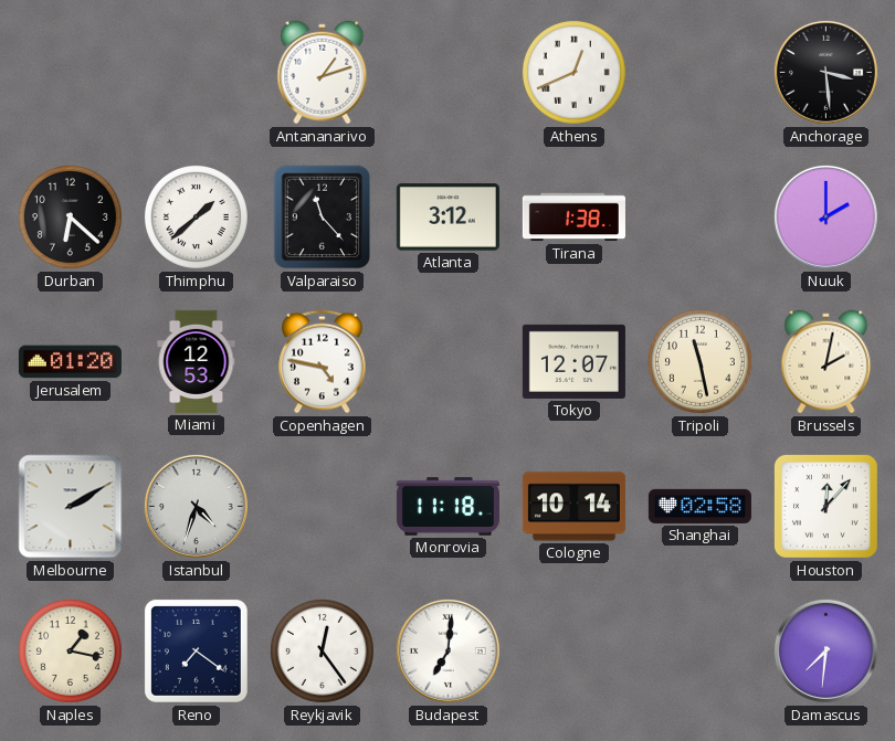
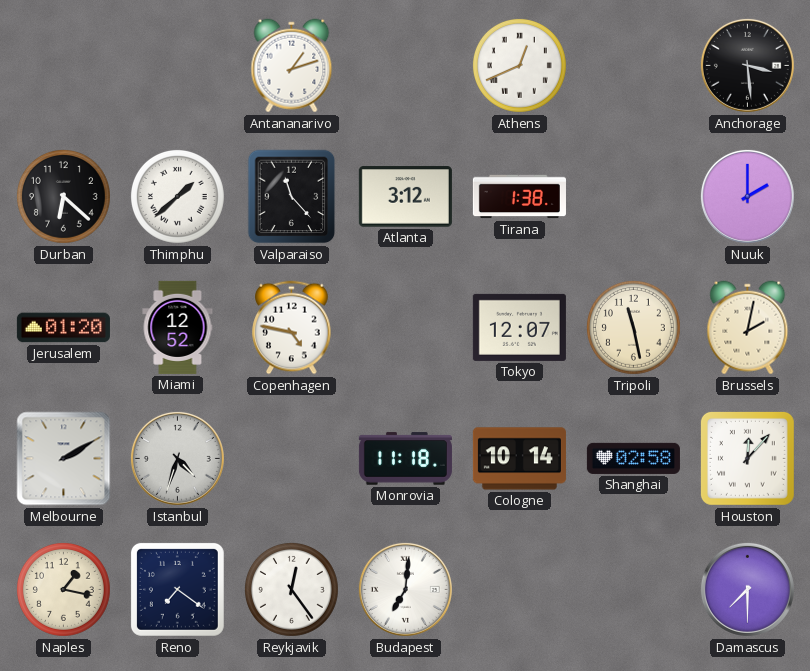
Miami: 12:53 -> 12:52 (178, 327)
Damascus: 7:31 -> 7:30 (747, 589)
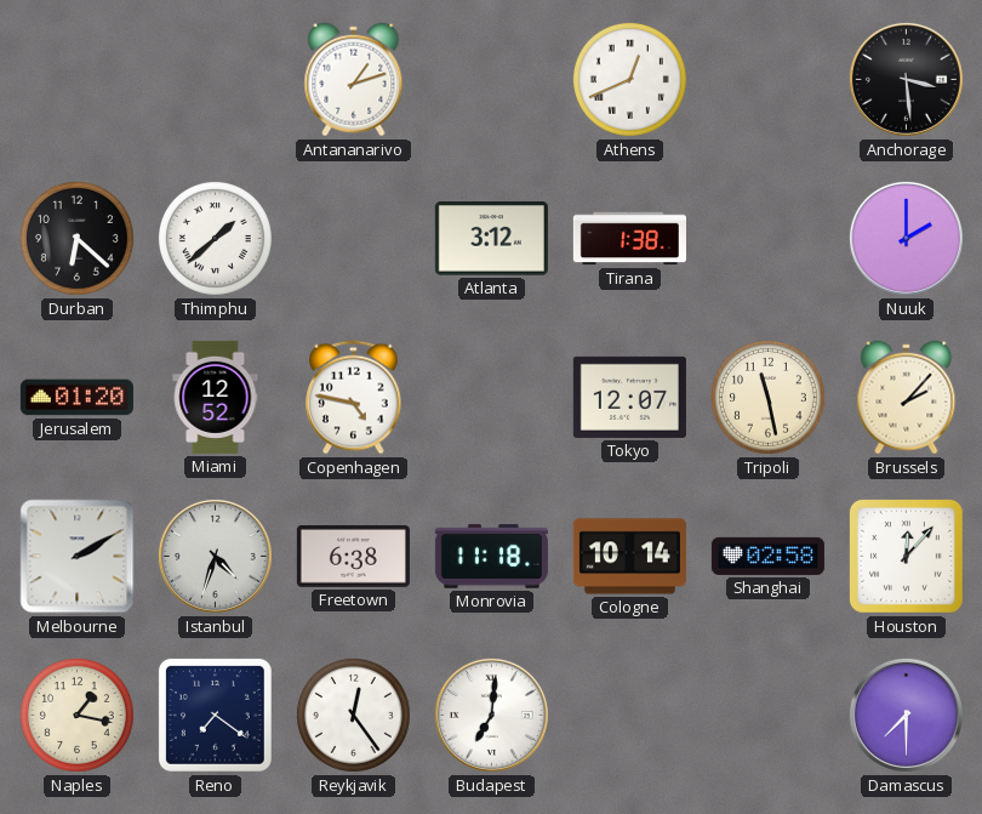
Valparaiso: 11:23 -> none (292, 197)
Brussels: 2:02 -> 2:07 (907, 398)
Freetown: none -> 6:38 (353, 556)
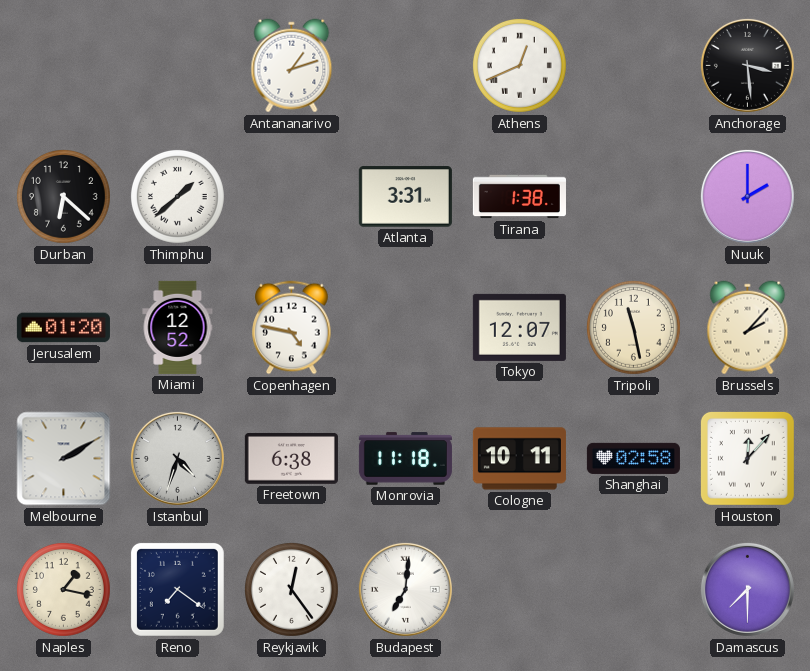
Atlanta: 3:12 -> 3:31 (405, 197)
Cologne: 10:14 -> 10:11 (519, 459)
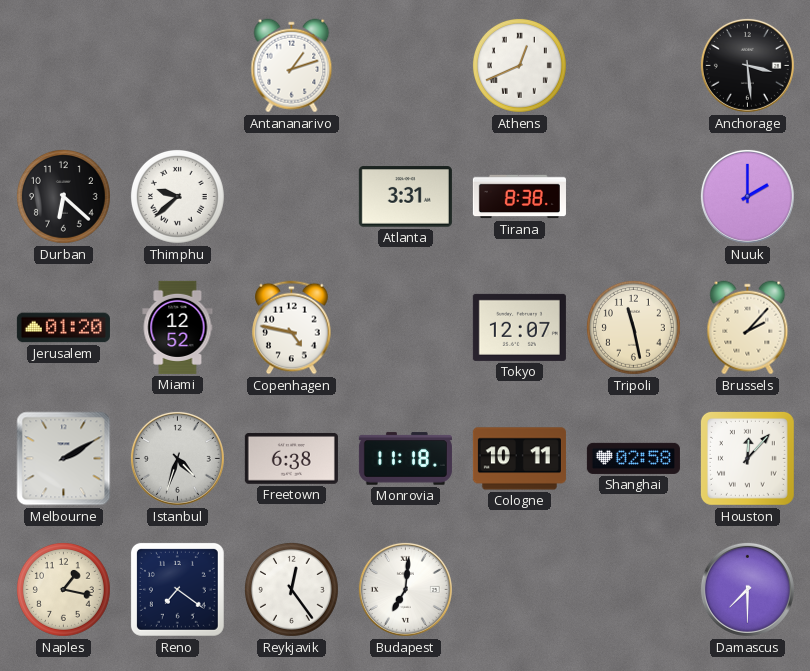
Thimphu: 1:38 -> 9:38 (177, 196)
Tirana: 1:38 -> 8:38 (519, 197)
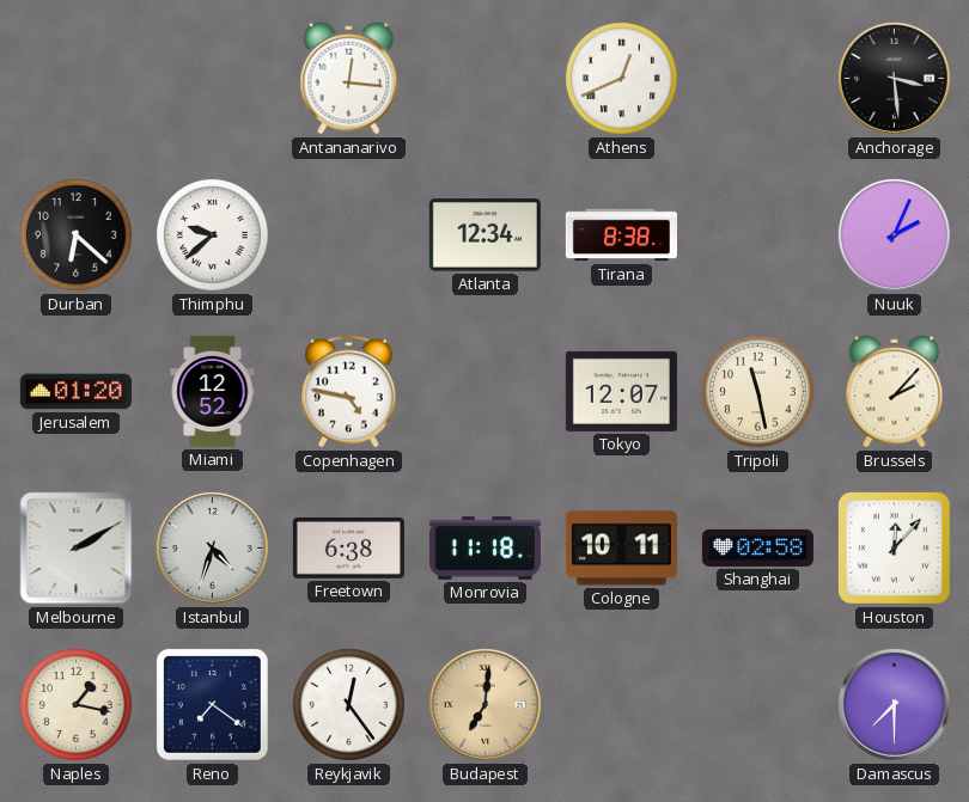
Antananarivo: 1:12 -> 12:16 (349, 79)
Atlanta: 3:31 -> 12:34 (484, 235)
Nuuk: 2:00 -> 2:04 (894, 234)
Budapest dial: white -> champagne (484, 704)
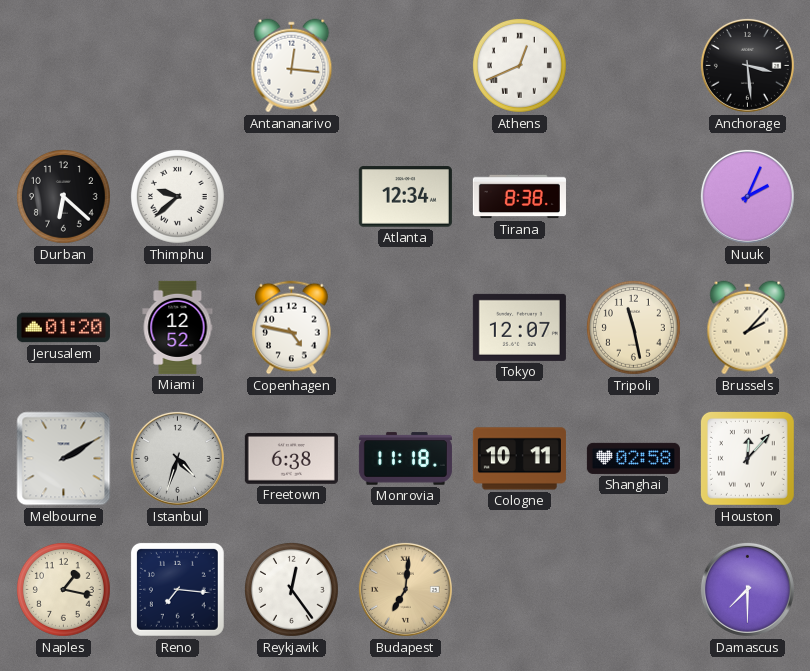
Reno: 7:21 -> 7:16 (177, 589)
